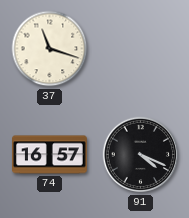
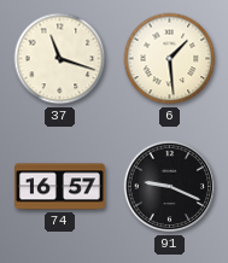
6: none -> 1:29 (170, 59)
91: 4:19 -> 9:19 (170, 187)
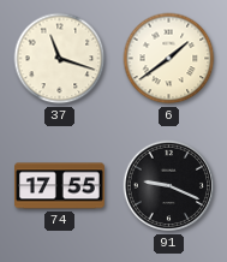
6: 1:29 -> 1:39 (169, 59)
74: 16:57 -> 17:55 (60, 186)
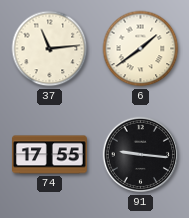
37: 11:18 -> 11:14 (50, 49)
91: 9:19 -> 9:16 (141, 155)
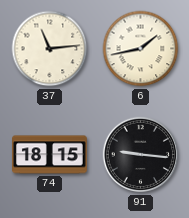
6: 1:39 -> 1:43 (141, 49)
74: 17:55 -> 18:15 (50, 155)
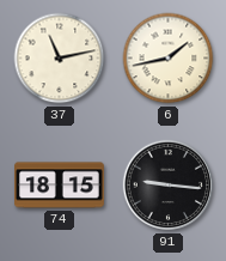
37: 11:14 -> 11:13 (60, 59)
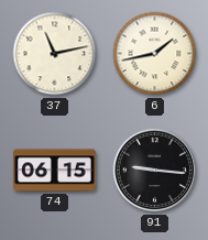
74: 18:15 -> 06:15 (55, 171)
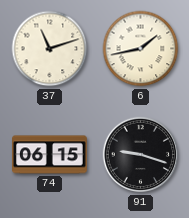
37: 11:13 -> 11:12 (50, 49)
91: 9:16 -> 9:18 (141, 155)
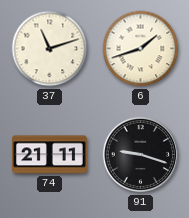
6: 1:43 -> 1:42 (141, 49)
74: 06:15 -> 21:11 (50, 155)
